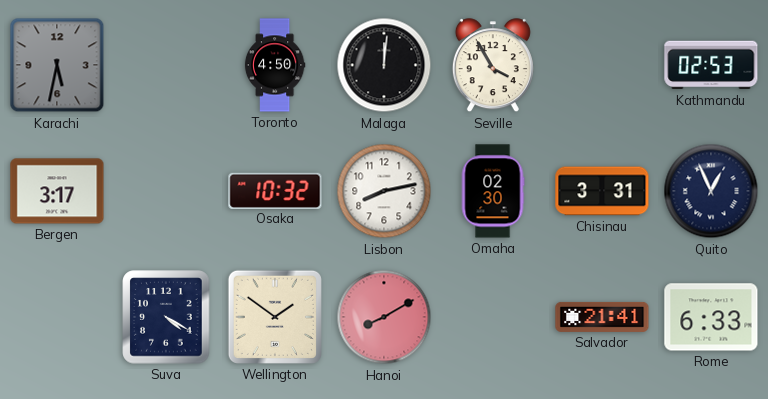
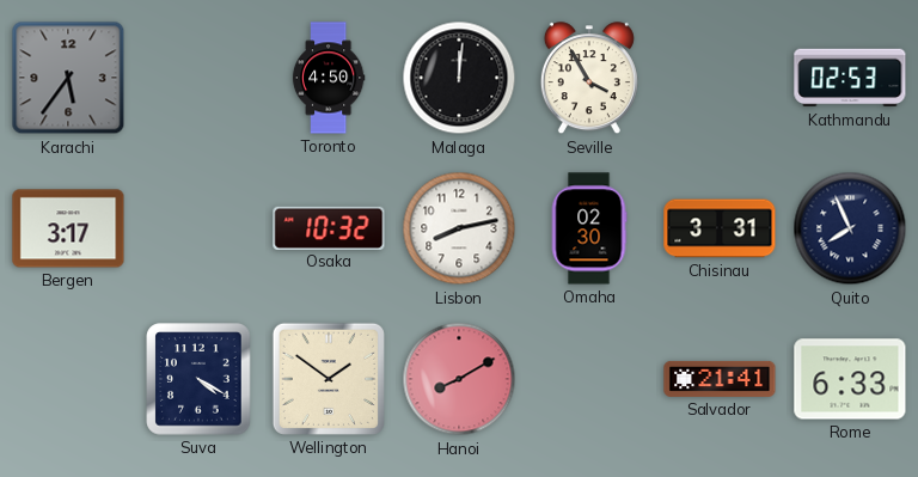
Karachi: 5:32 -> 5:36 (68, 78)
Quito: 12:56 -> 7:56 (850, 228)
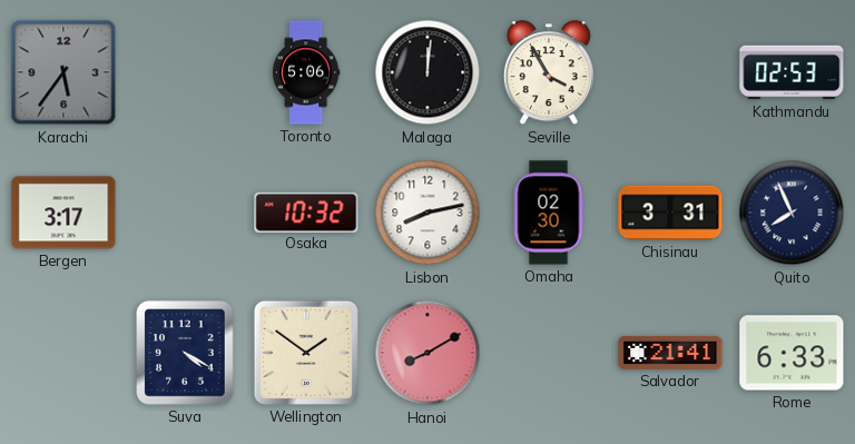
Toronto: 4:50 -> 5:06 (306, 72)
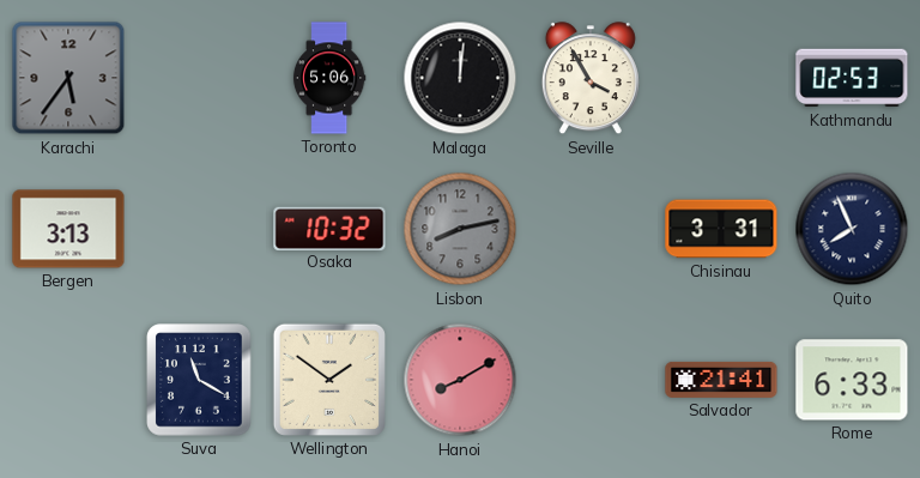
Bergen: 3:17 -> 3:13 (68, 229)
Lisbon dial: white -> grey (460, 229)
Omaha: 02:30 -> none (549, 213)
Suva: 4:20 -> 11:20 (199, 380)
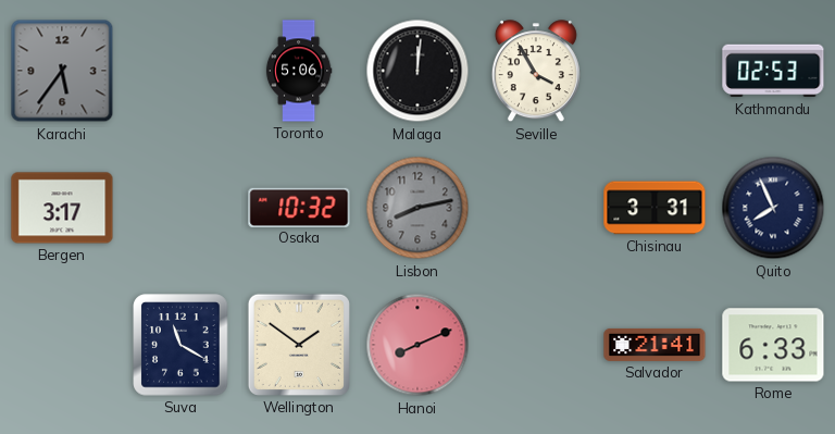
Bergen: 3:13 -> 3:17 (62, 208)
Hanoi: 8:10 -> 8:11 (417, 345)
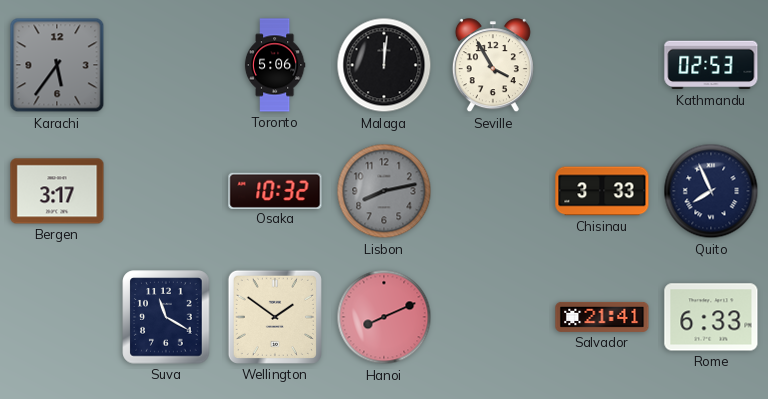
Chisinau: 3:31 -> 3:33 (602, 191)
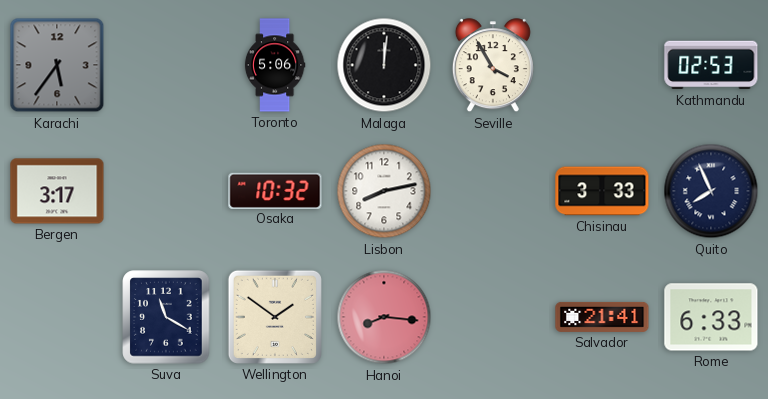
Lisbon dial: grey -> white (384, 191)
Hanoi: 8:11 -> 8:16 (384, 317)
